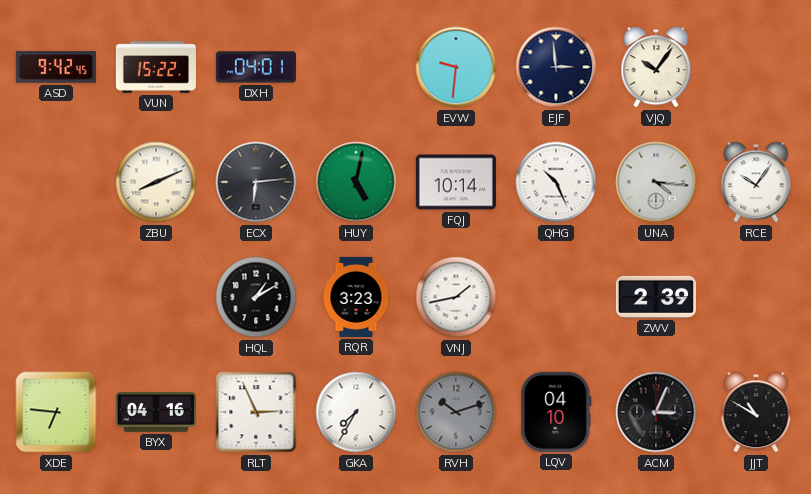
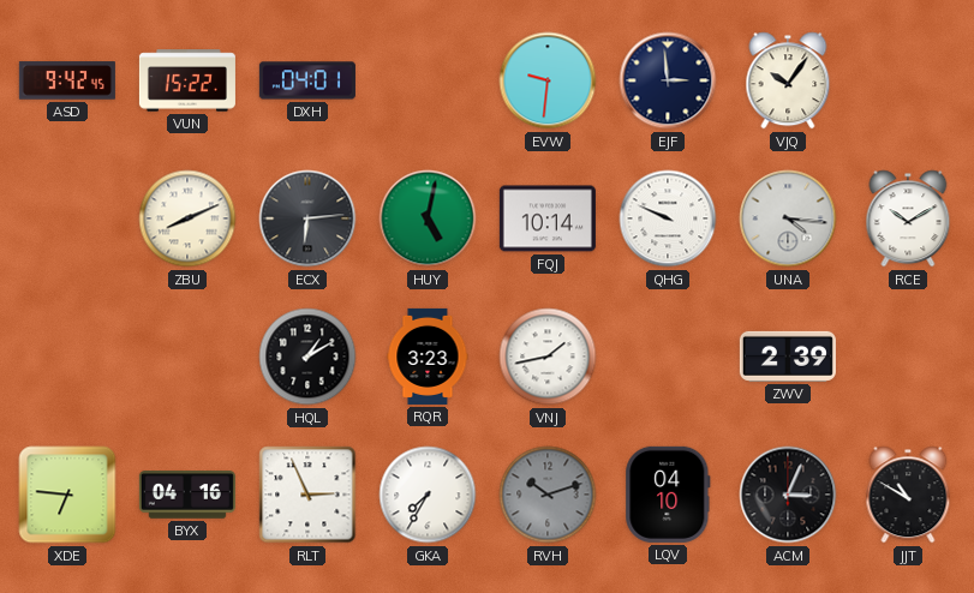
QHG: 10:26 -> 9:49 (668, 218)
RCE: 10:06 -> 10:10 (908, 218)
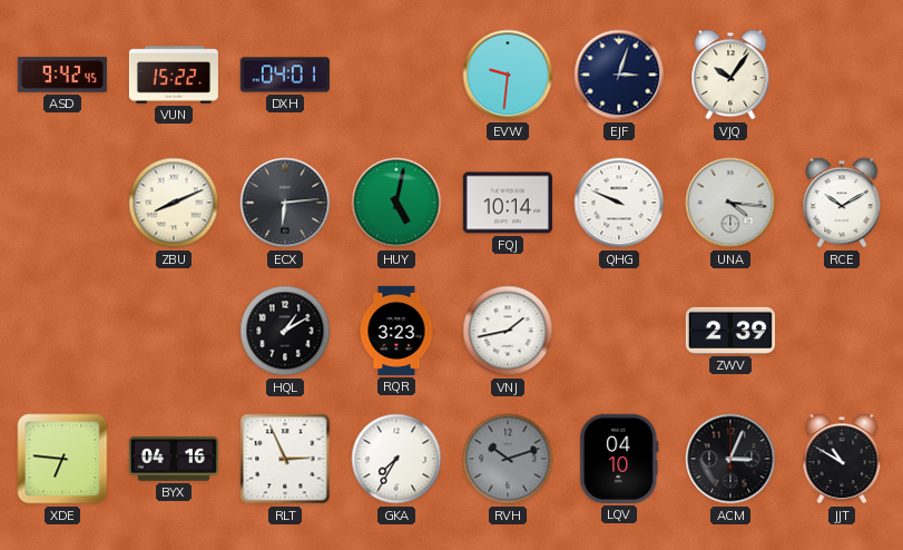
EJF: 2:59 -> 3:03 (619, 75)
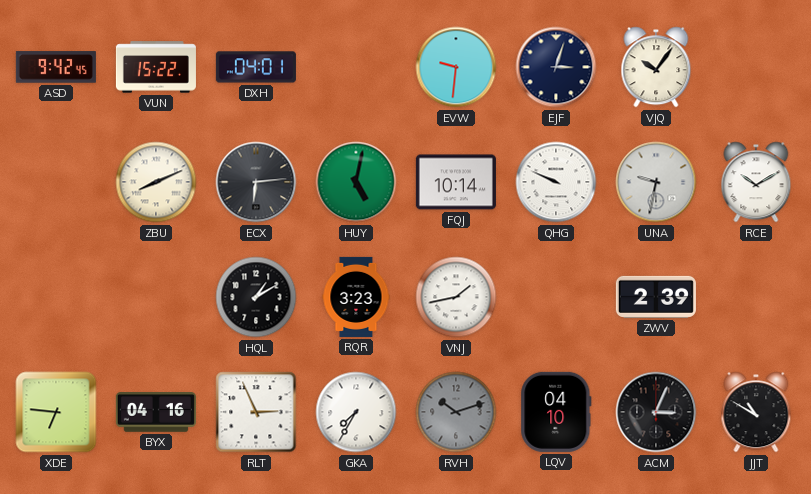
UNA: 4:16 -> 9:32 (656, 182)
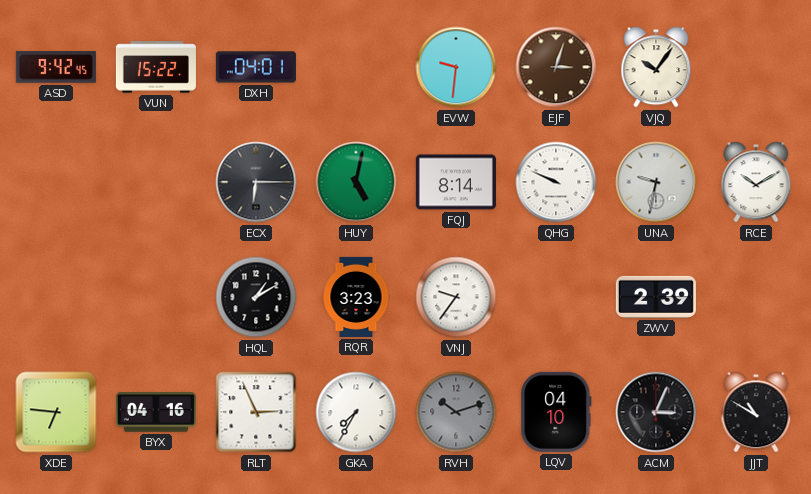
EJF dial: navy -> brown (556, 67)
ZBU: 8:11 -> none (156, 182)
ECX: 6:14 -> 6:15 (256, 182)
FQJ: 10:14 -> 8:14 (456, 182)
VNJ: 1:43 -> 9:36 (456, 297)
